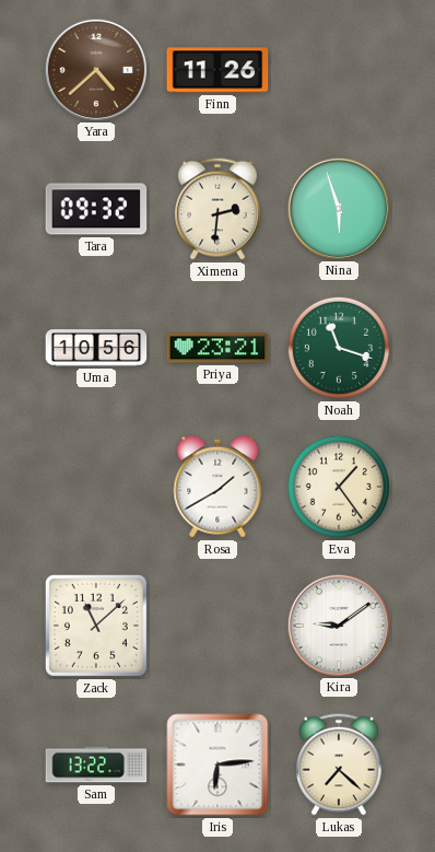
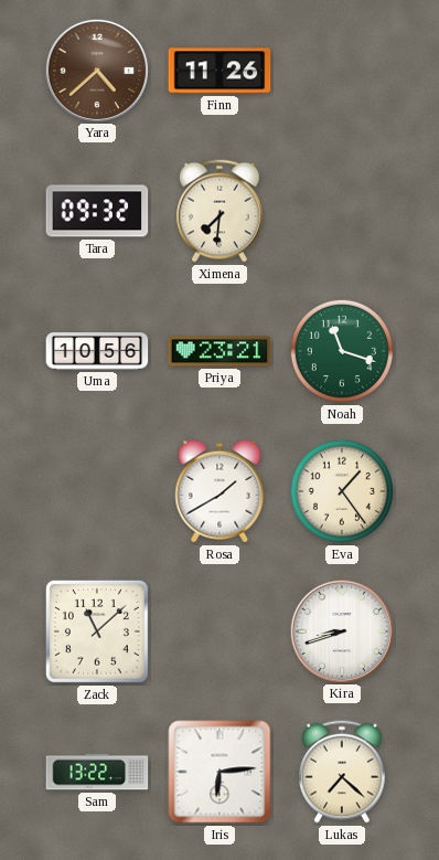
Ximena: 2:31 -> 7:31 (221, 211)
Nina: 5:57 -> none (338, 208)
Kira: 9:09 -> 8:42 (341, 630)
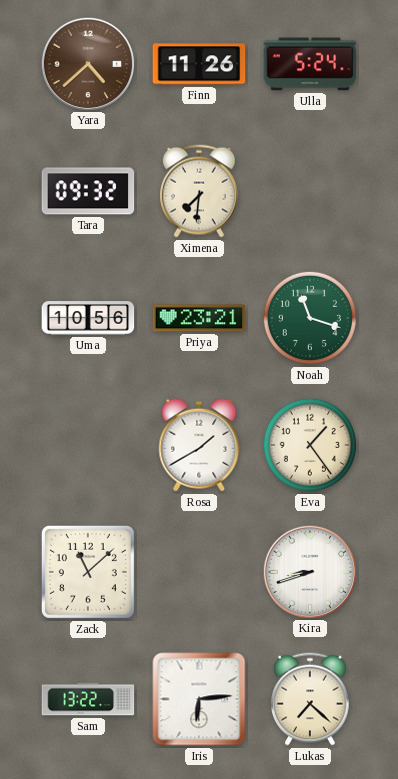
Ulla: none -> 5:24 (310, 64)
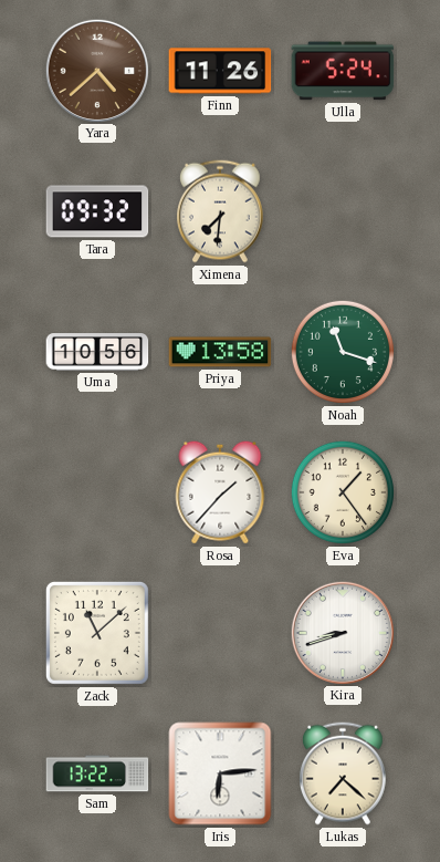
Priya: 23:21 -> 13:58 (220, 352)
Rosa: 1:40 -> 1:37 (220, 492)
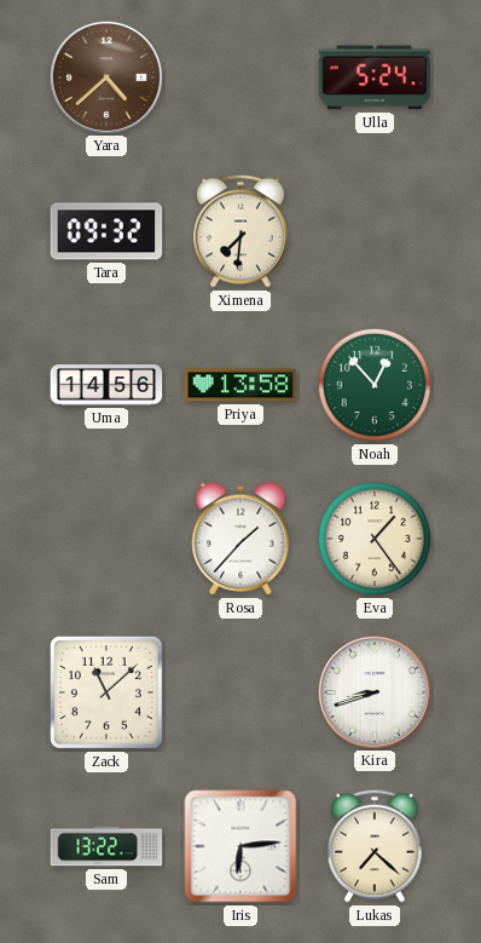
Finn: 11:26 -> none (220, 71)
Uma: 10:56 -> 14:56 (106, 385)
Noah: 11:18 -> 12:53 (375, 385)
